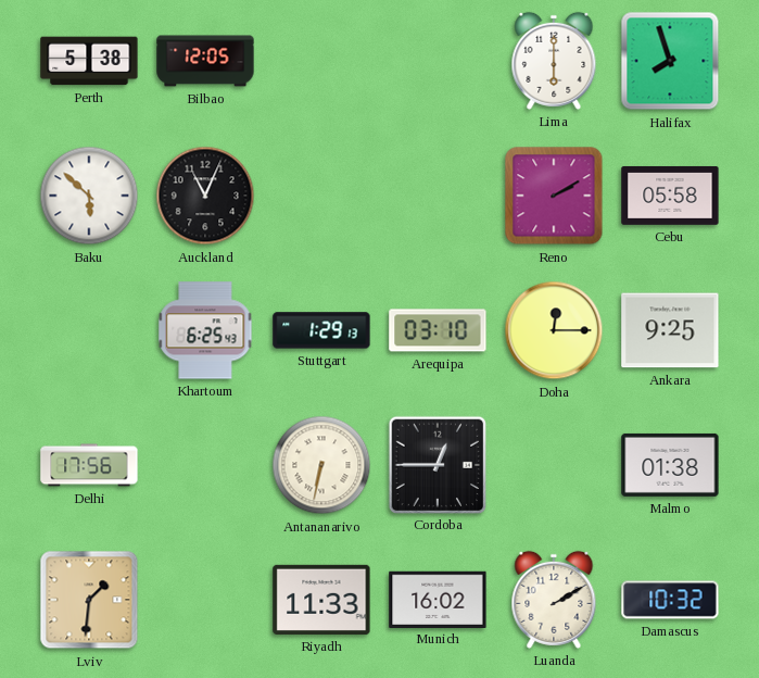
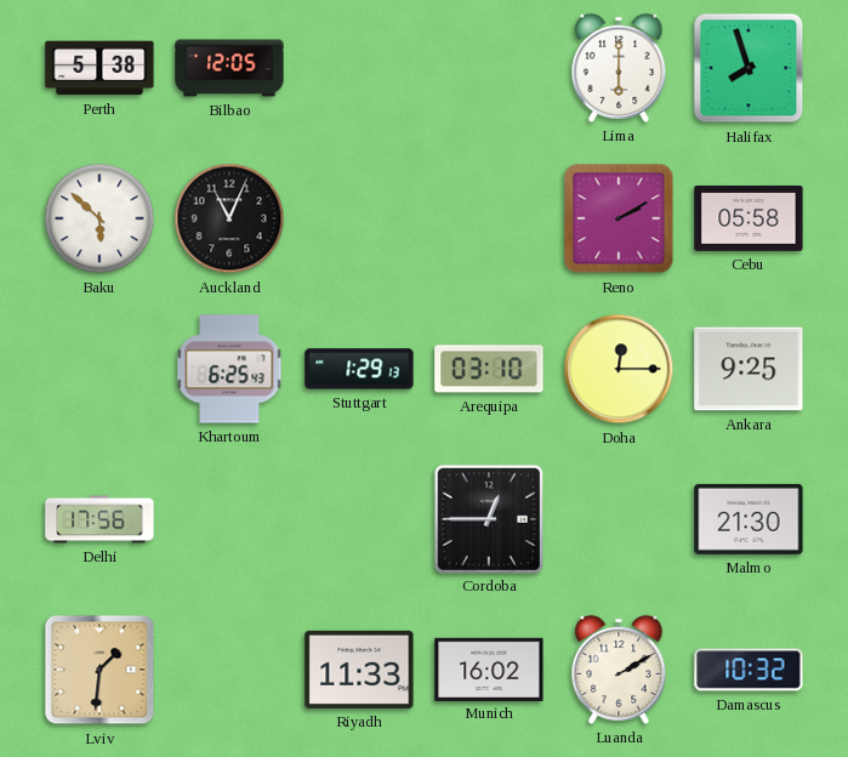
Antananarivo: 6:32 -> none (321, 465)
Malmo: 01:38 -> 21:30 (749, 519)
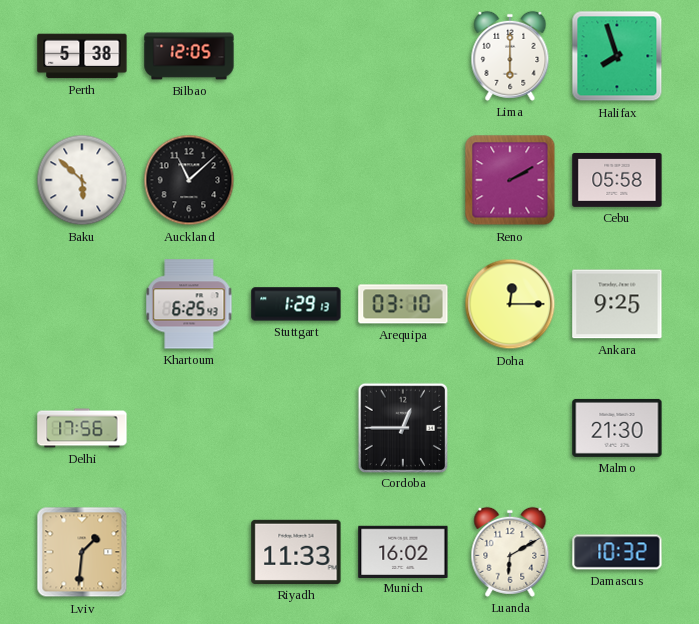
Auckland: 11:04 -> 11:08 (189, 180)
Luanda: 2:10 -> 6:10 (510, 552)
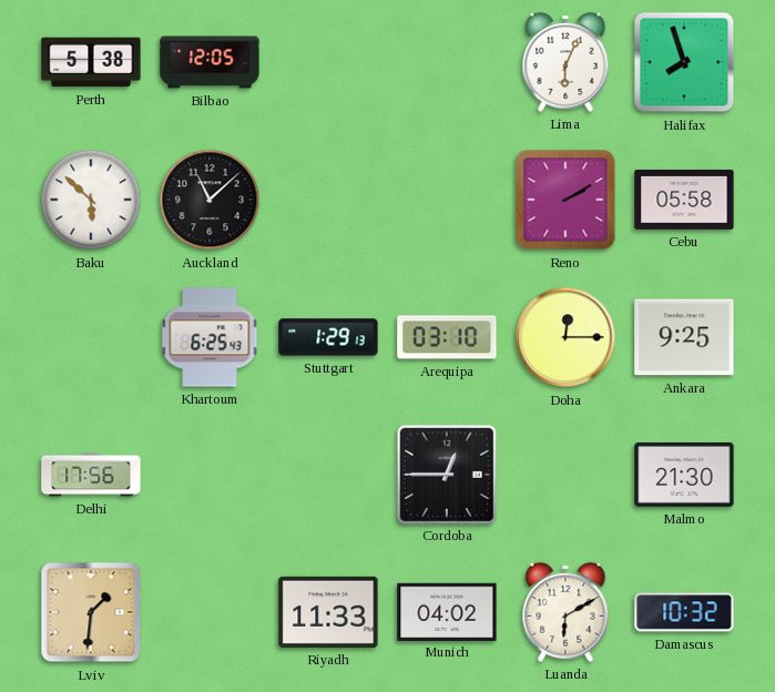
Lima: 6:00 -> 6:04 (565, 62)
Munich: 16:02 -> 04:02 (447, 611)
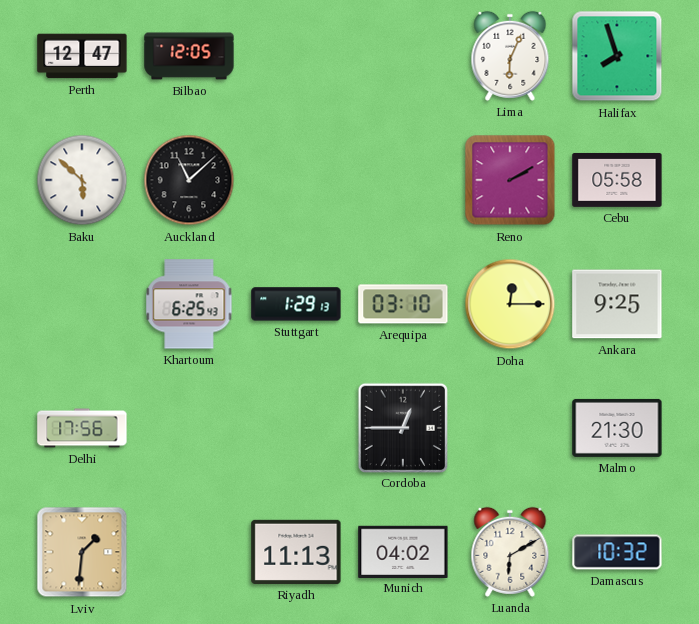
Perth: 5:38 -> 12:47 (82, 56)
Riyadh: 11:33 -> 11:13 (296, 552)
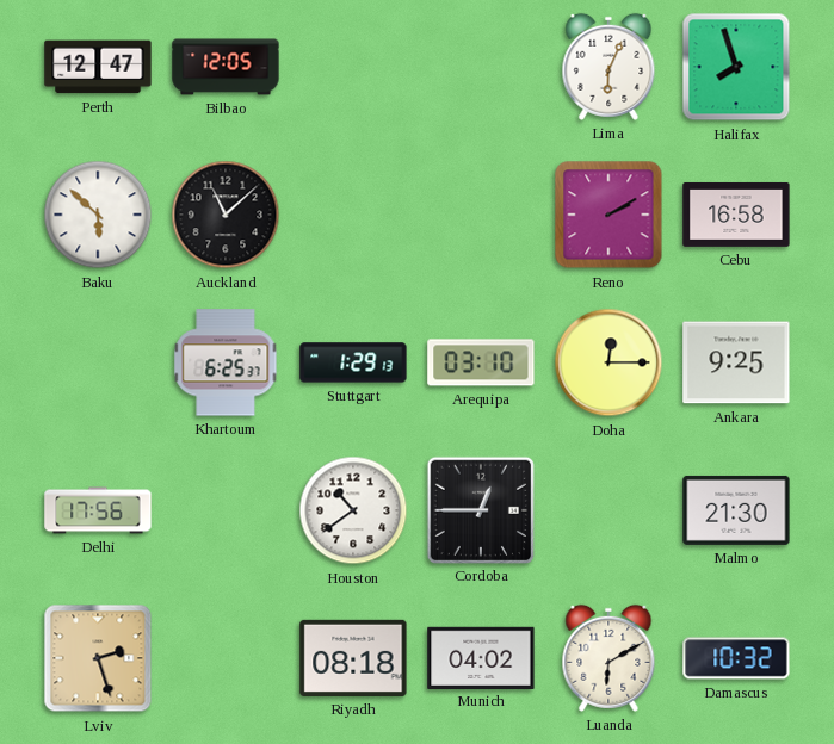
Cebu: 05:58 -> 16:58 (736, 215)
Khartoum: 6:25:43 -> 6:25:37 (226, 362)
Houston: none -> 10:39 (353, 510)
Lviv: 1:31 -> 2:27 (98, 658)
Riyadh: 11:13 -> 08:18 (353, 658)
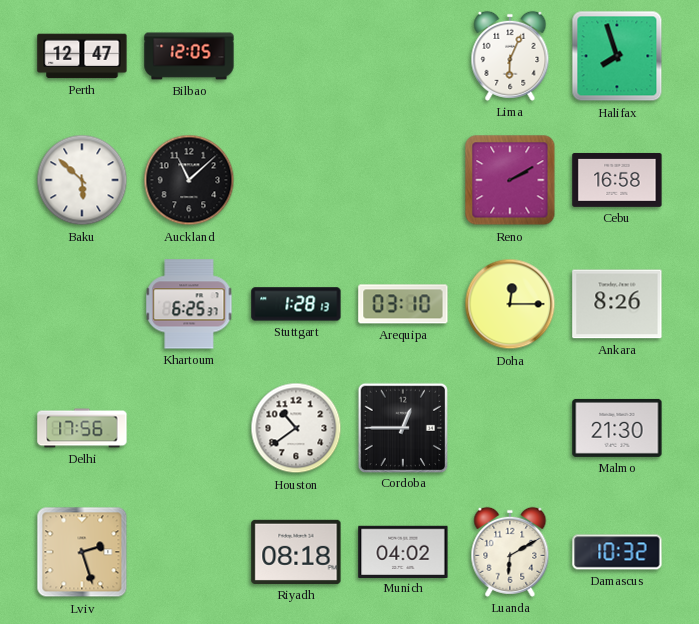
Stuttgart: 1:29 -> 1:28 (296, 304)
Ankara: 9:25 -> 8:26 (617, 304)
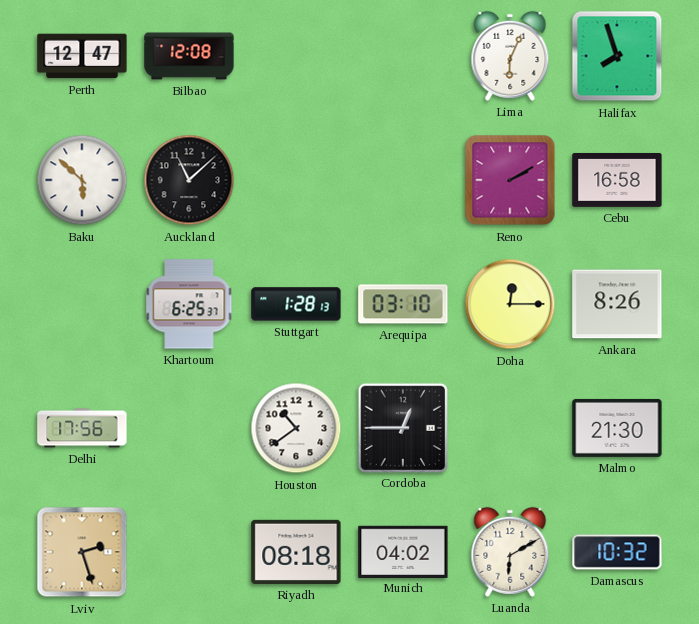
Bilbao: 12:05 -> 12:08 (189, 56)
